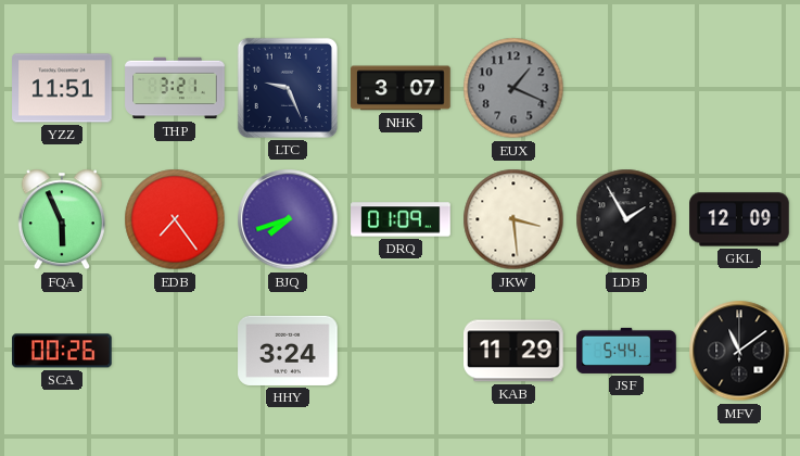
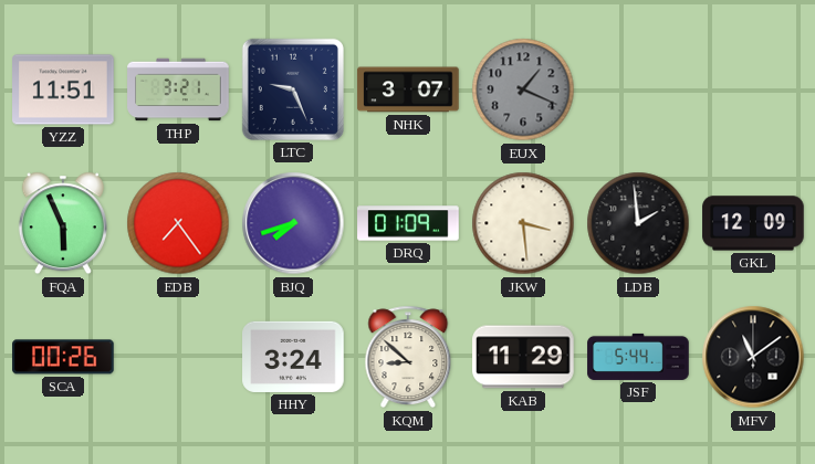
LDB: 1:55 -> 1:59 (638, 223)
KQM: none -> 8:52 (408, 357)
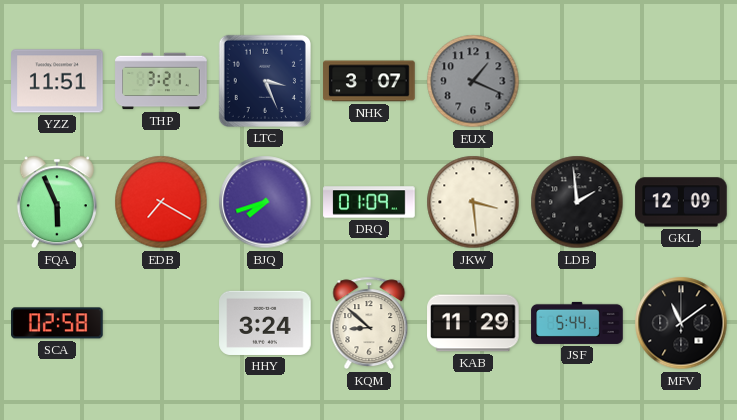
LTC: 9:26 -> 3:26 (265, 81)
EDB: 7:24 -> 7:20 (161, 202)
SCA: 00:26 -> 02:58 (57, 323)
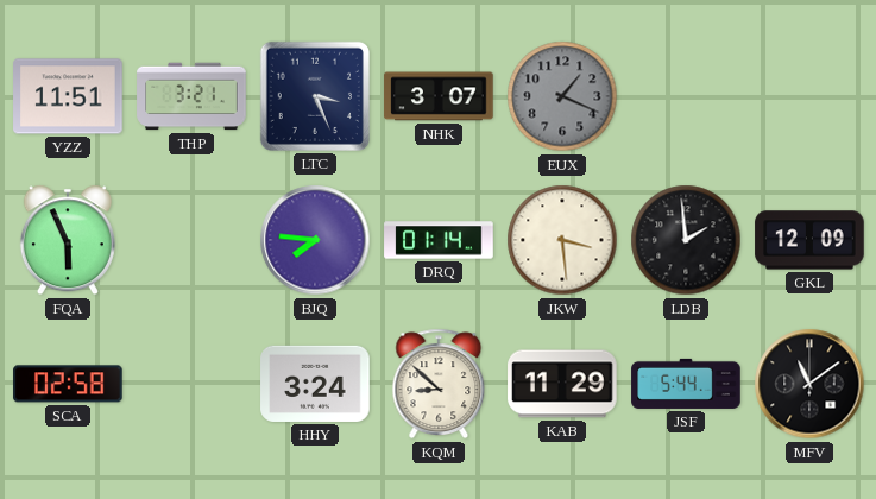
EDB: 7:20 -> none (161, 202)
BJQ: 7:42 -> 7:46 (315, 240)
DRQ: 01:09 -> 01:14 (439, 240)
